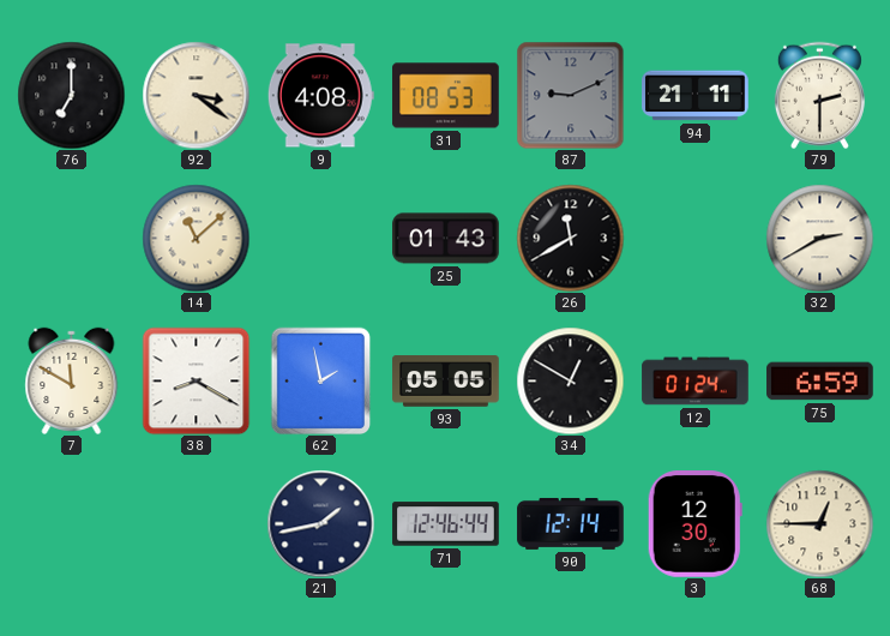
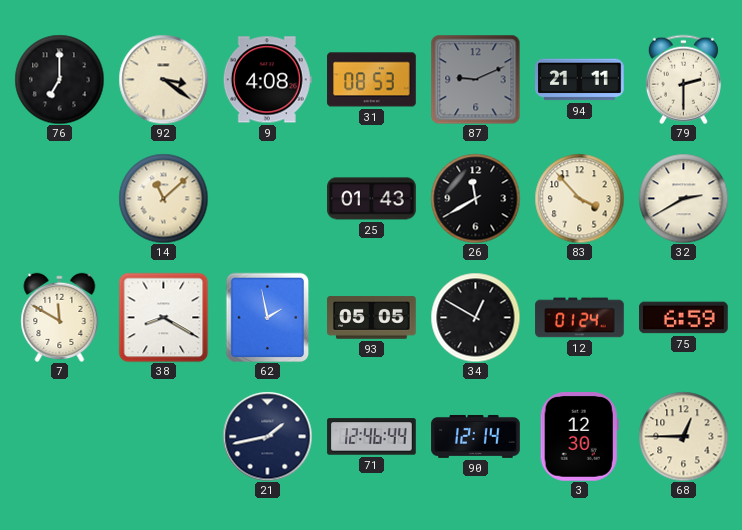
83: none -> 3:53 (579, 198)
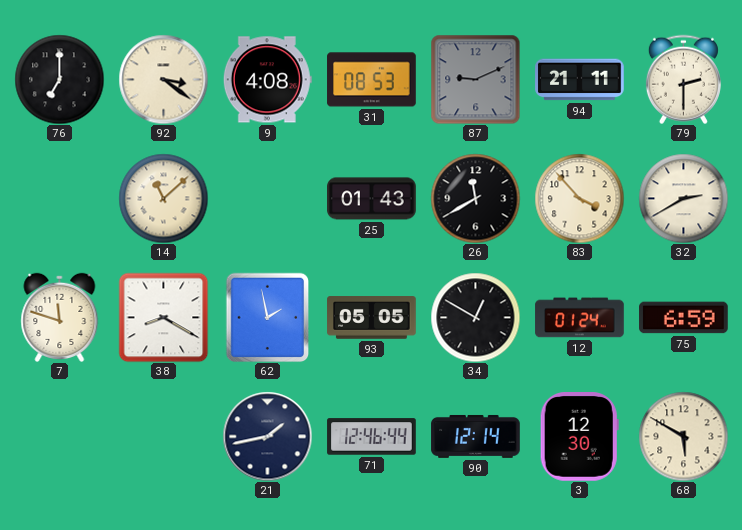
7: 11:50 -> 11:48 (60, 317)
68: 12:45 -> 5:50 (683, 436)
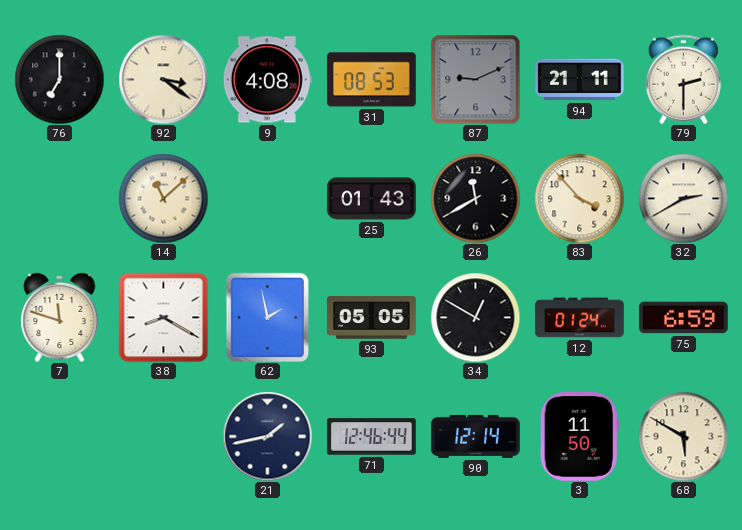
3: 12:30 -> 11:50 (579, 437)
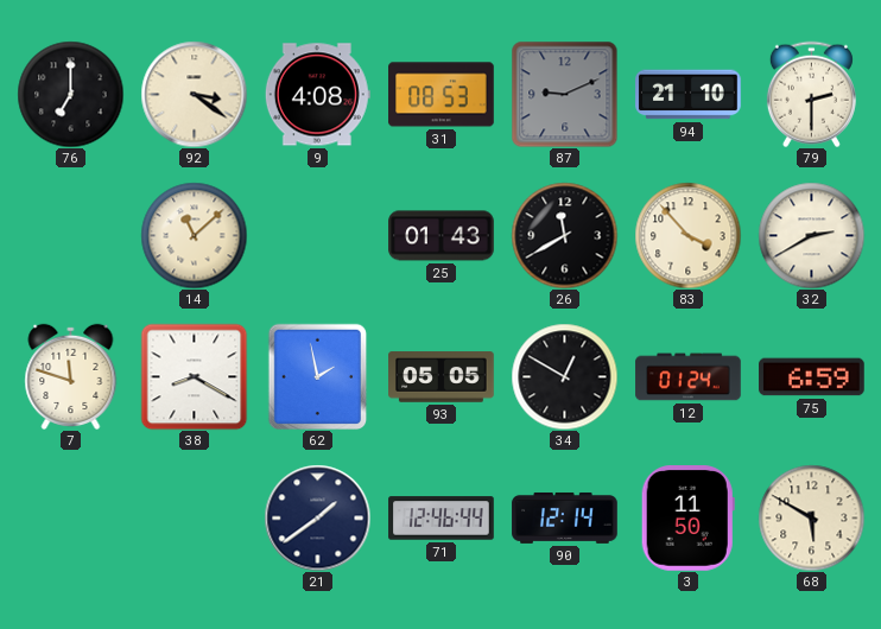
94: 21:11 -> 21:10 (689, 95)
21: 1:43 -> 1:39 (317, 517)
